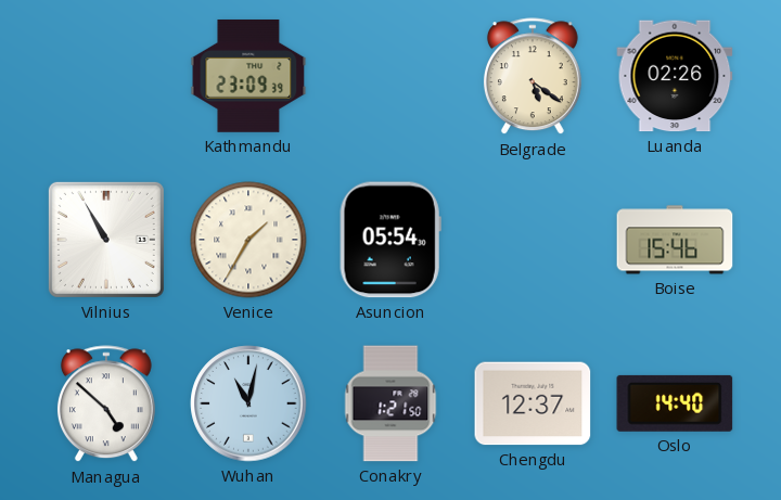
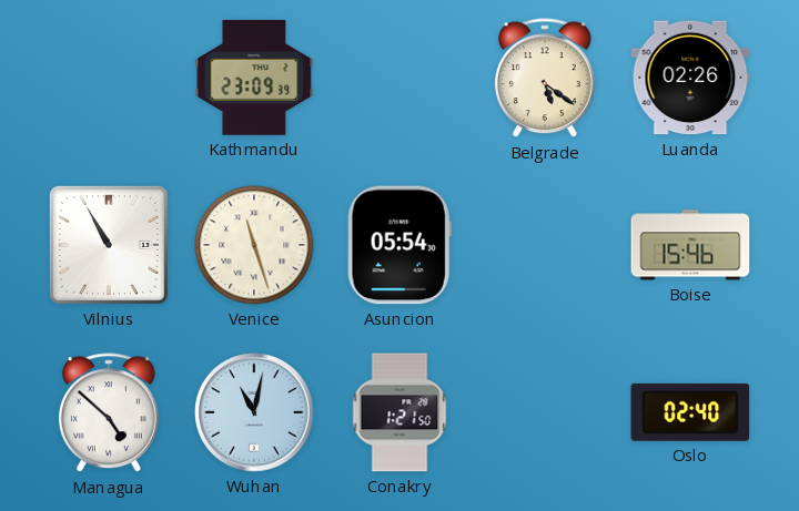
Venice: 1:35 -> 11:27 (254, 245)
Chengdu: 12:37 -> none (533, 403)
Oslo: 14:40 -> 02:40 (690, 412)
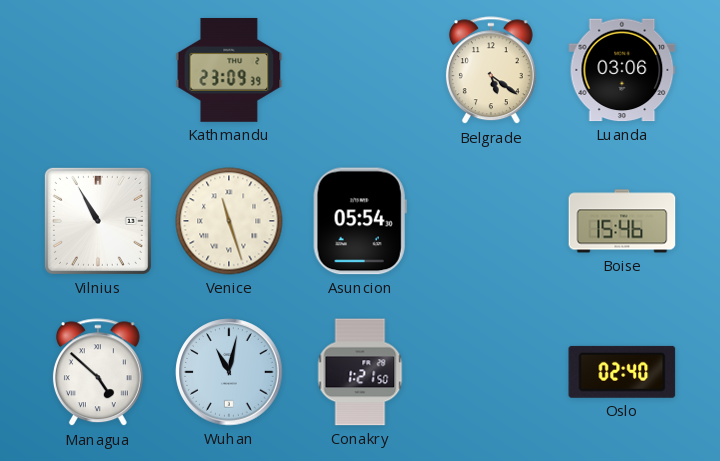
Luanda: 02:26 -> 03:06 (622, 70)
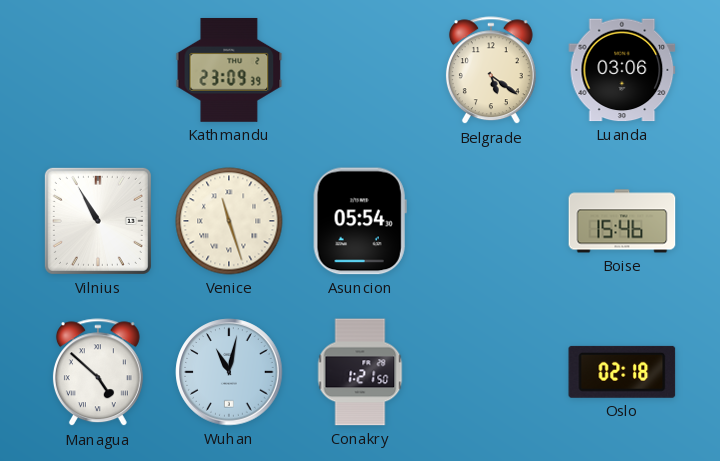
Oslo: 02:40 -> 02:18 (622, 372)
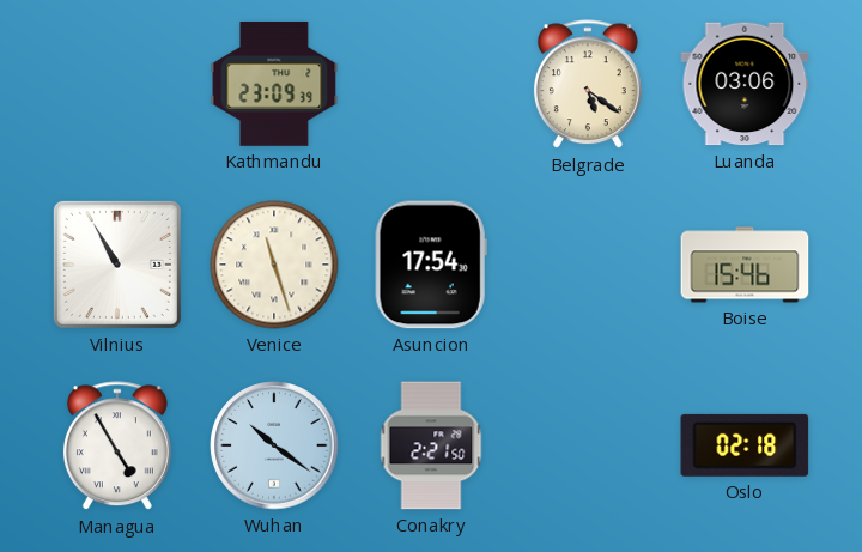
Asuncion: 05:54 -> 17:54 (431, 265)
Managua: 4:52 -> 4:55 (117, 447)
Wuhan: 11:02 -> 10:21 (274, 445)
Conakry: 1:21 -> 2:21 (431, 445)
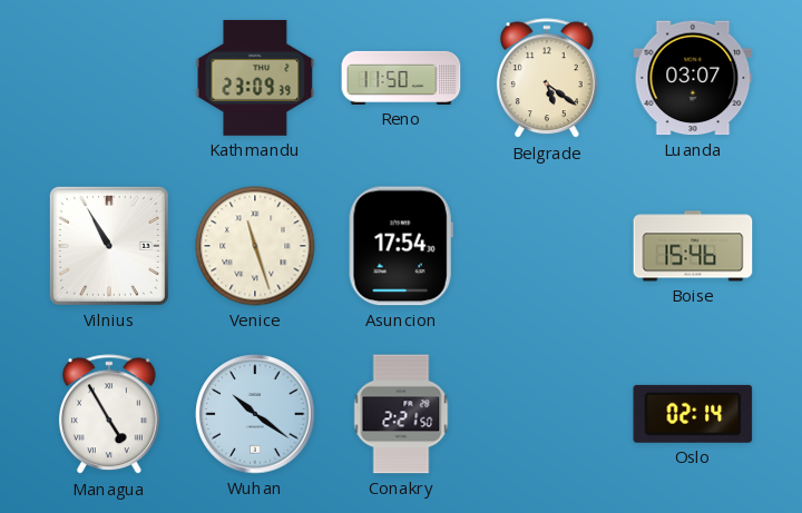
Reno: none -> 11:50 (401, 78)
Luanda: 03:06 -> 03:07 (693, 78)
Oslo: 02:18 -> 02:14 (693, 414)
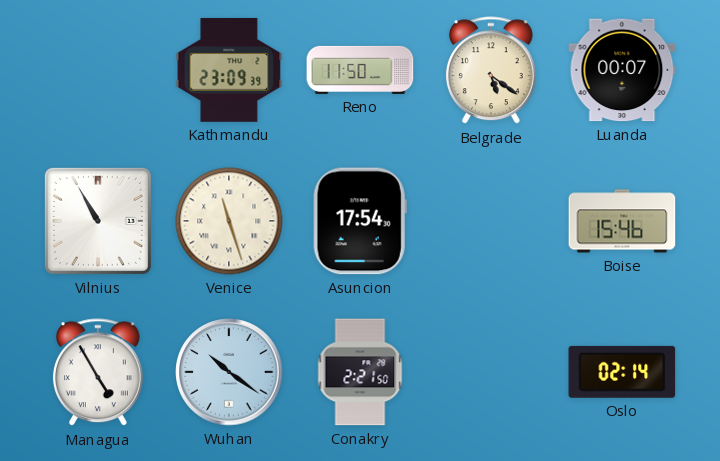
Luanda: 03:07 -> 00:07 (622, 70)
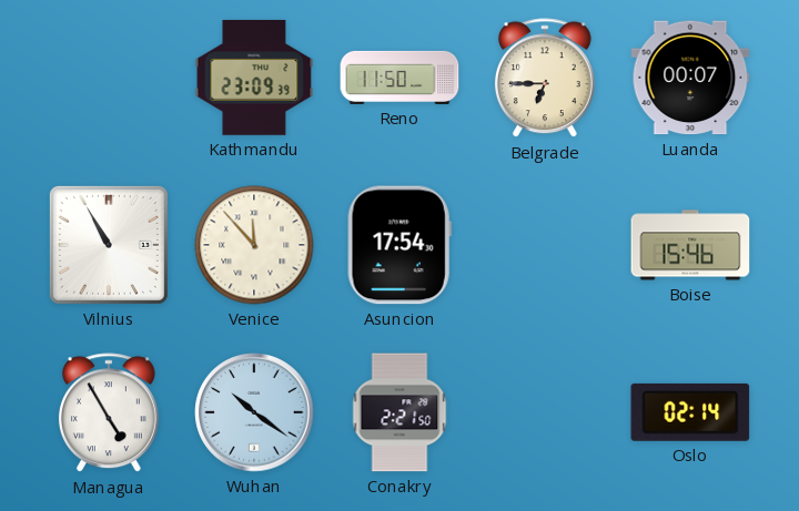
Belgrade: 5:21 -> 6:45 (545, 79)
Venice: 11:27 -> 11:53 (254, 245)
